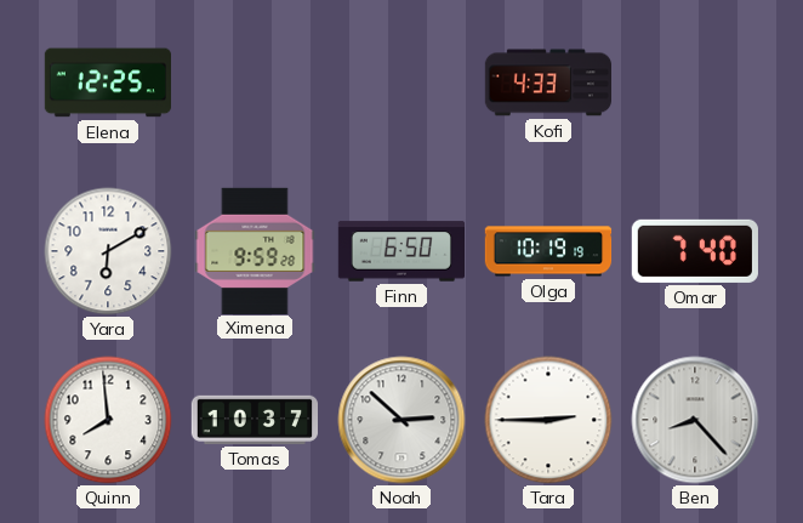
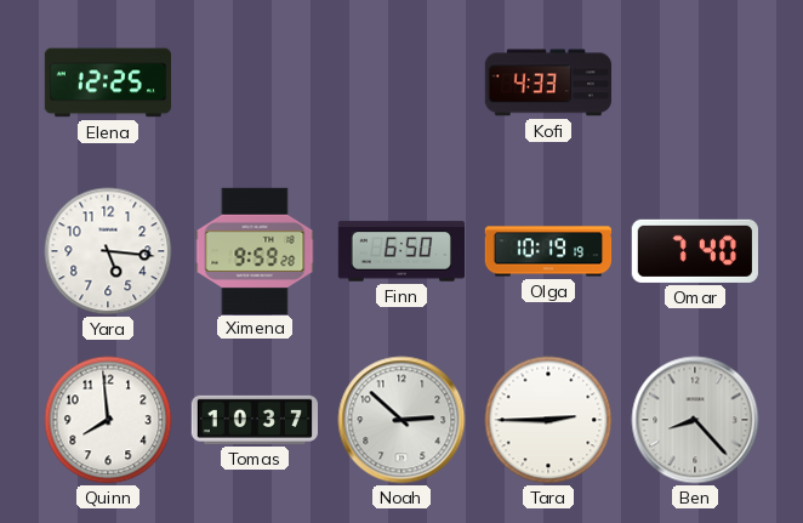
Yara: 6:10 -> 5:16 (108, 251)
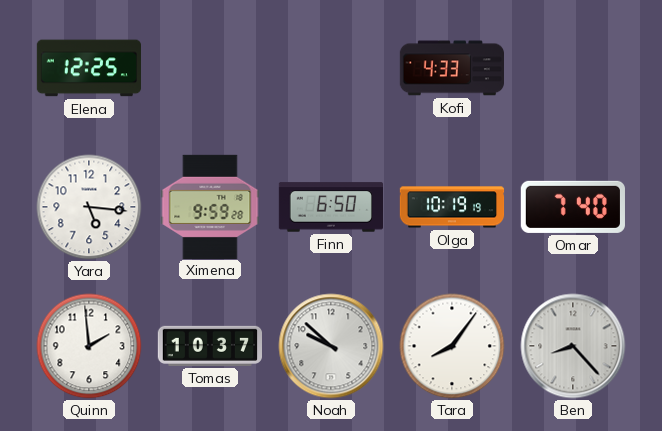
Quinn: 7:59 -> 1:59 (89, 346)
Noah: 2:52 -> 9:52 (331, 346)
Tara: 2:45 -> 8:06 (452, 346)
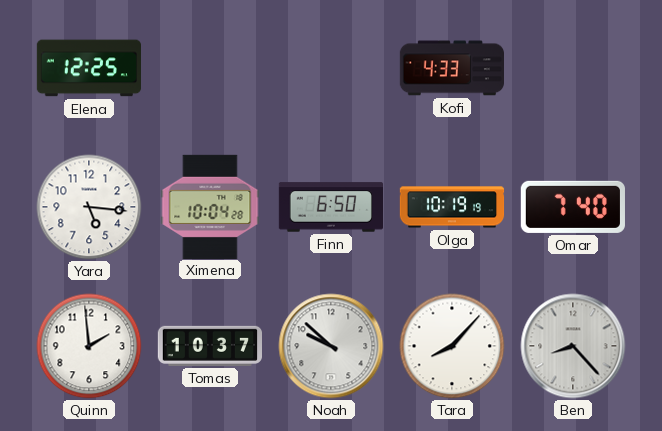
Ximena: 9:59 -> 10:04 (210, 206)
Tara: 8:06 -> 8:07 (452, 346)
